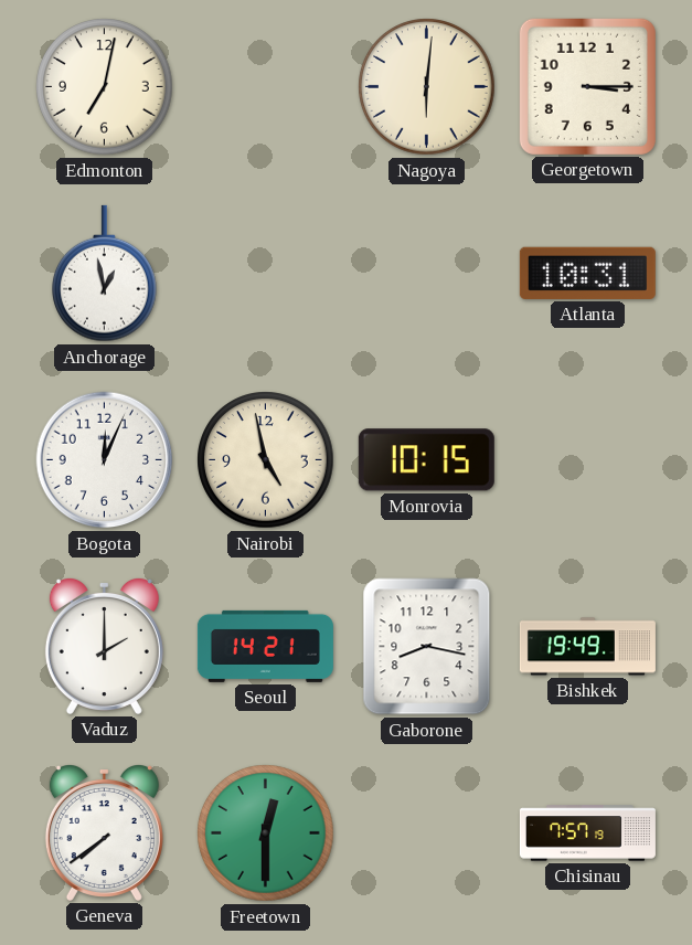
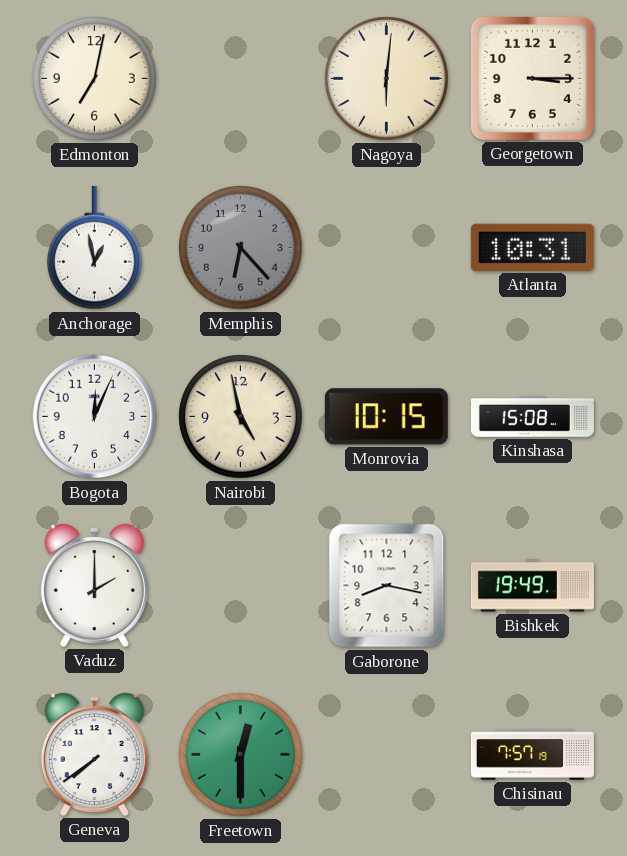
Memphis: none -> 6:23 (241, 248)
Kinshasa: none -> 15:08 (532, 417)
Seoul: 14:21 -> none (265, 646)
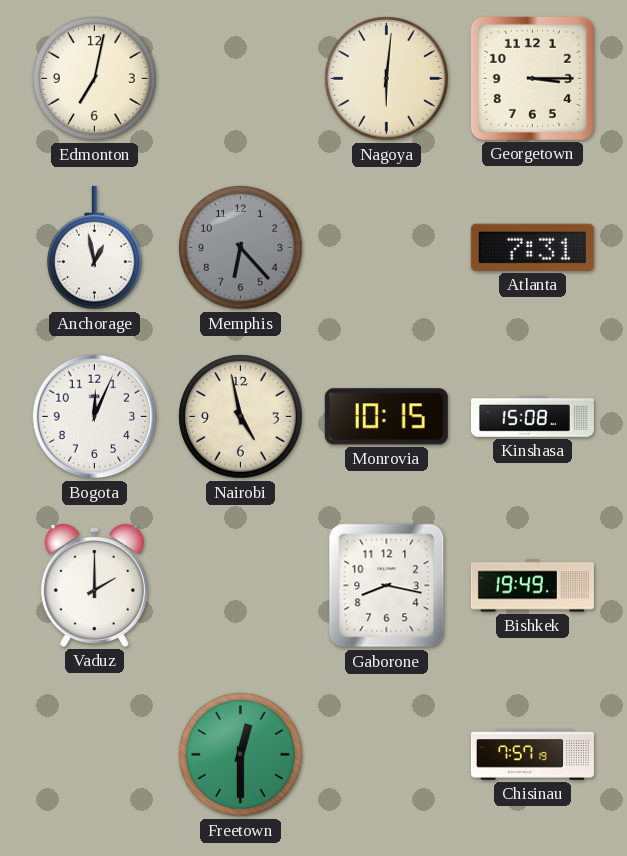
Atlanta: 10:31 -> 7:31 (532, 247)
Geneva: 7:39 -> none (94, 754)
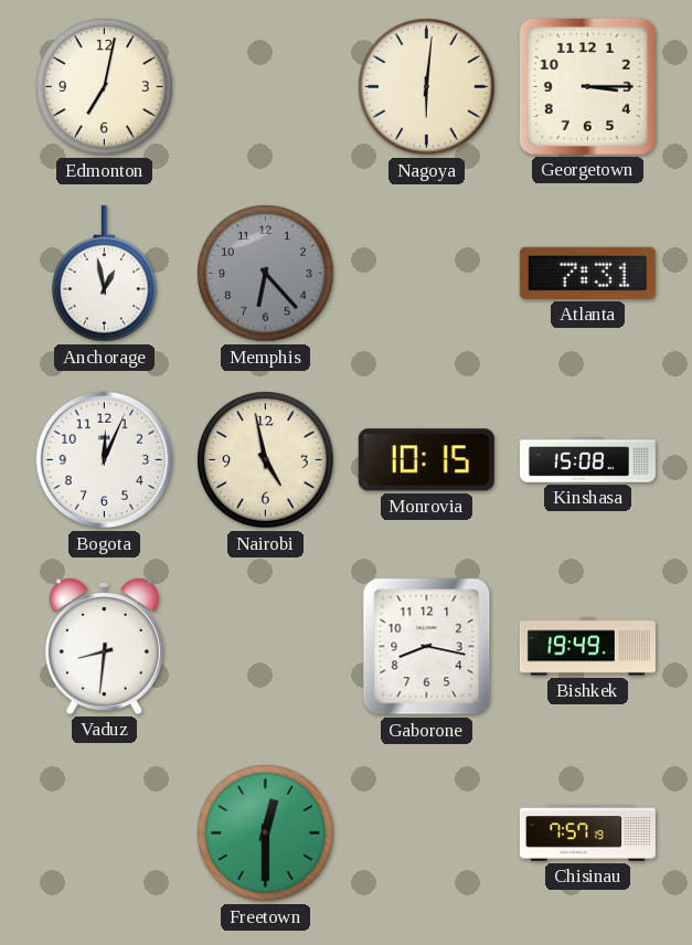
Vaduz: 2:00 -> 8:31 (104, 646)
